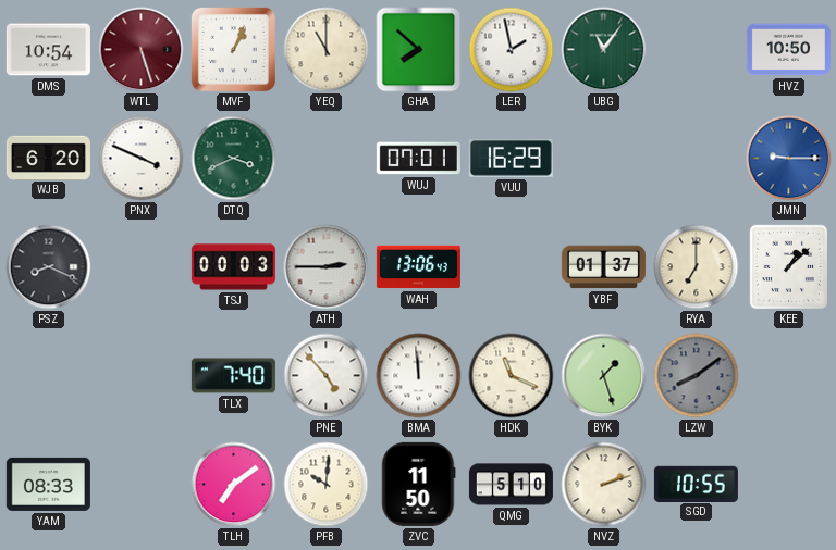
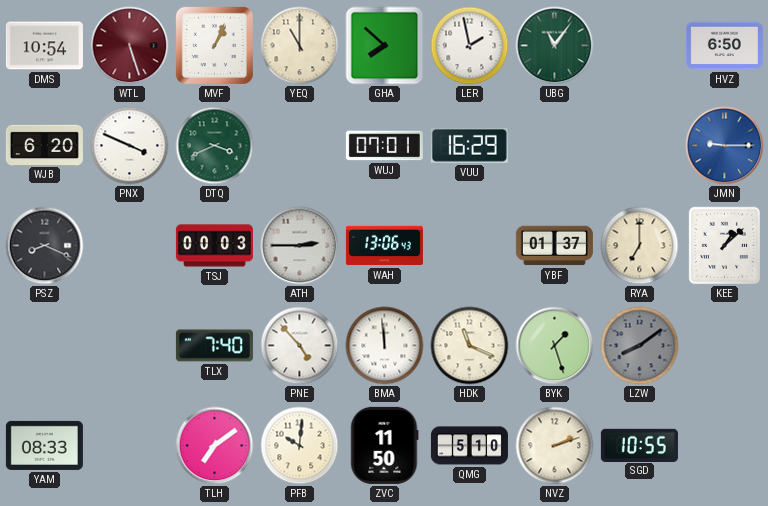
HVZ: 10:50 -> 6:50 (724, 46)
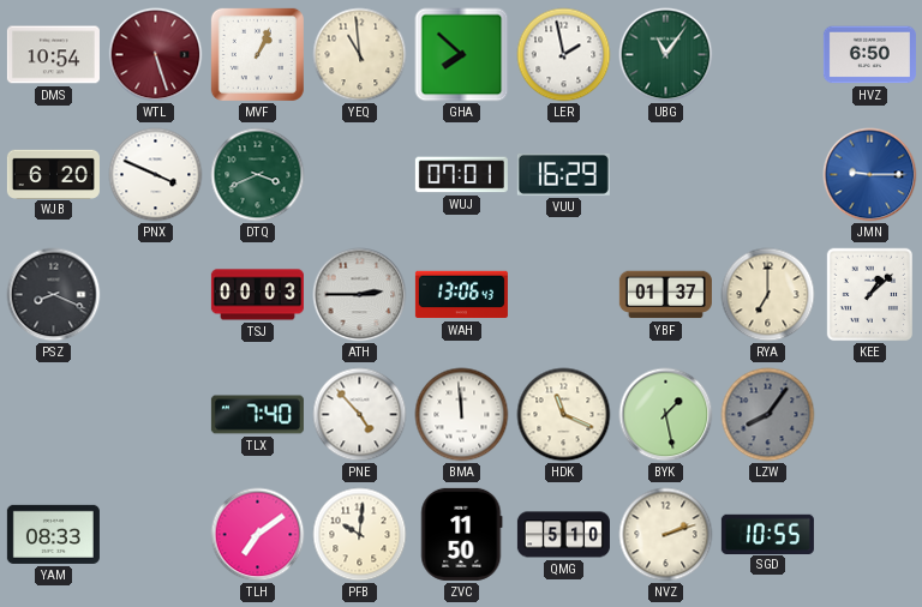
YEQ: 11:00 -> 10:59 (360, 55)
BYK: 1:27 -> 1:28 (666, 415)
LZW: 8:09 -> 8:06 (768, 415)
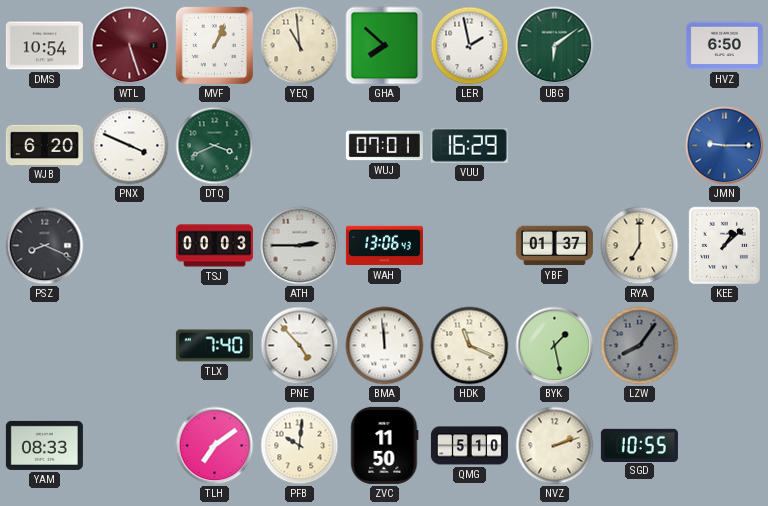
UBG: 11:06 -> 6:09 (555, 46)
